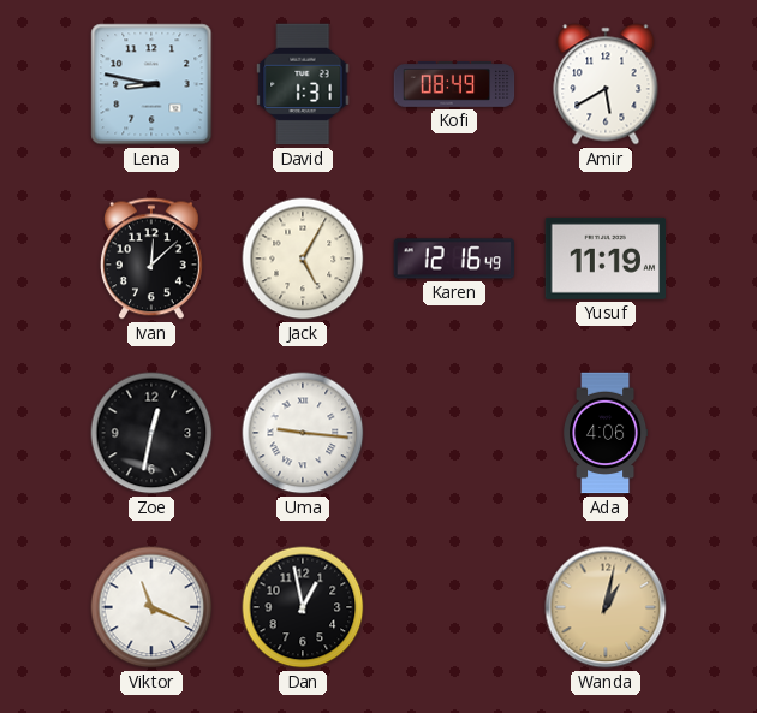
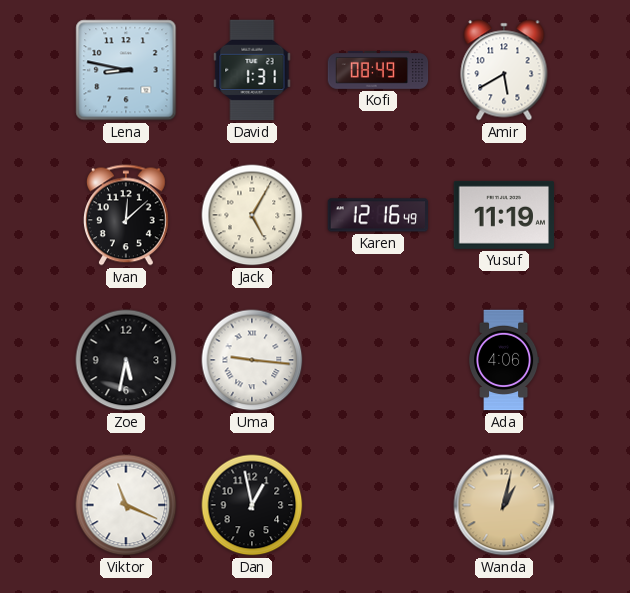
Zoe: 12:32 -> 5:32 (126, 360)
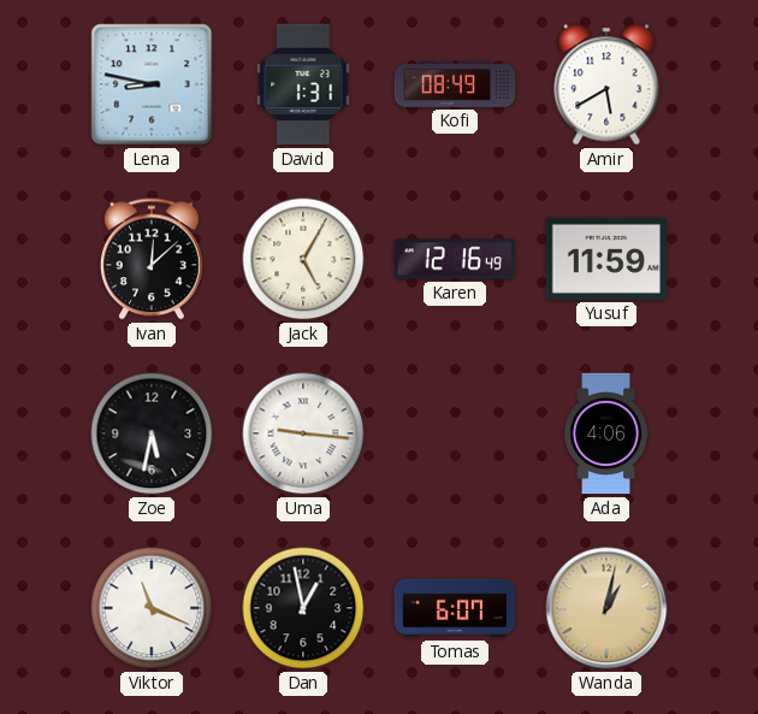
Yusuf: 11:19 -> 11:59 (606, 259)
Tomas: none -> 6:07 (455, 608)
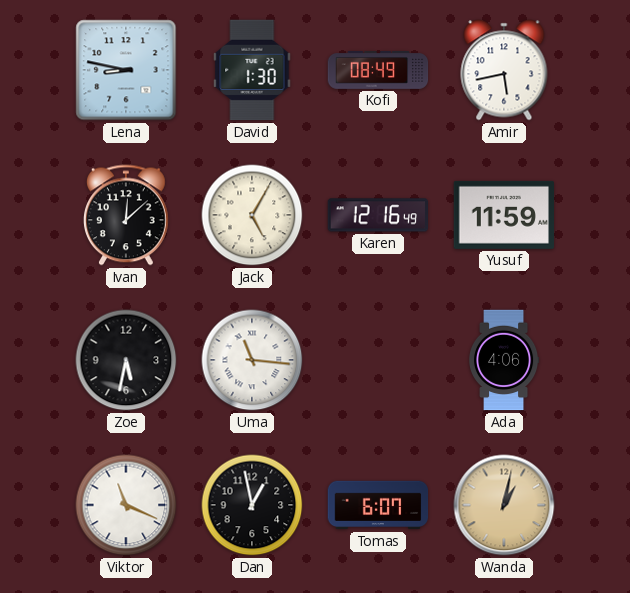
David: 1:31 -> 1:30 (252, 70)
Amir: 5:40 -> 5:43 (504, 70)
Uma: 9:16 -> 11:16 (252, 360)
